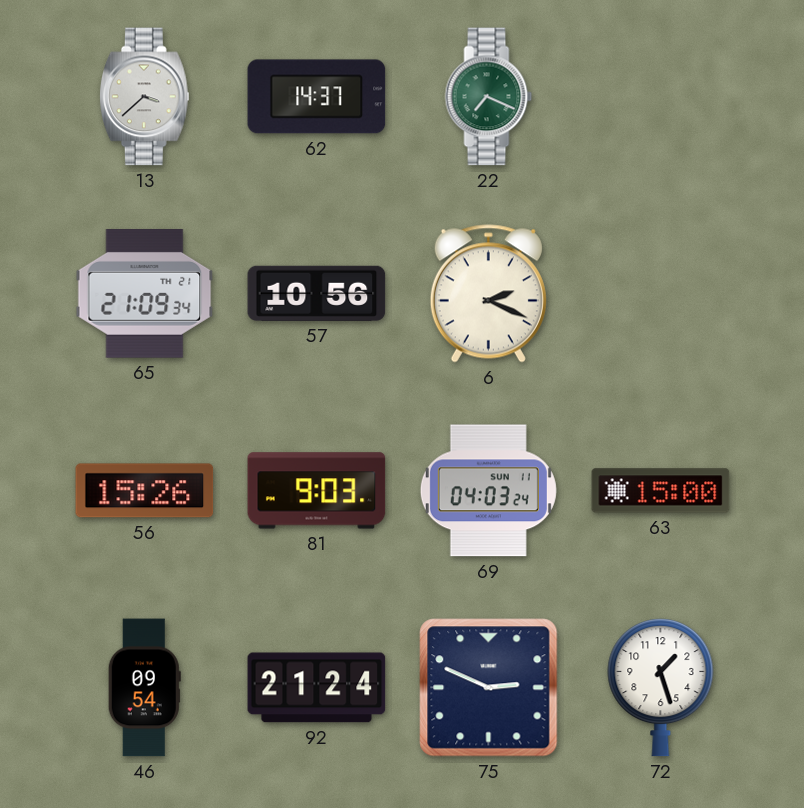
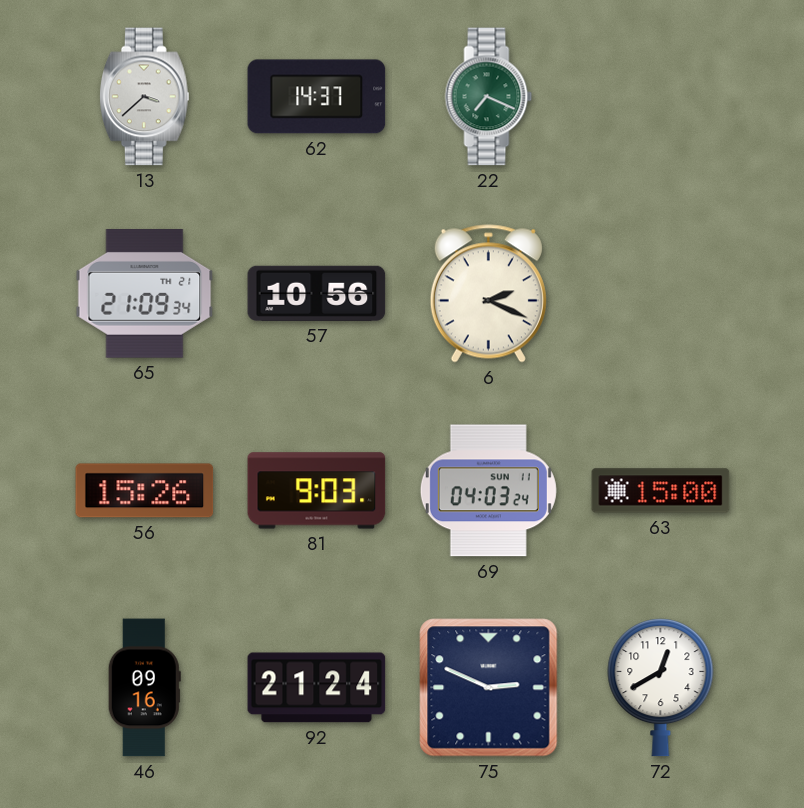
46: 09:54 -> 09:16 (144, 688)
72: 1:27 -> 12:40 (661, 688)
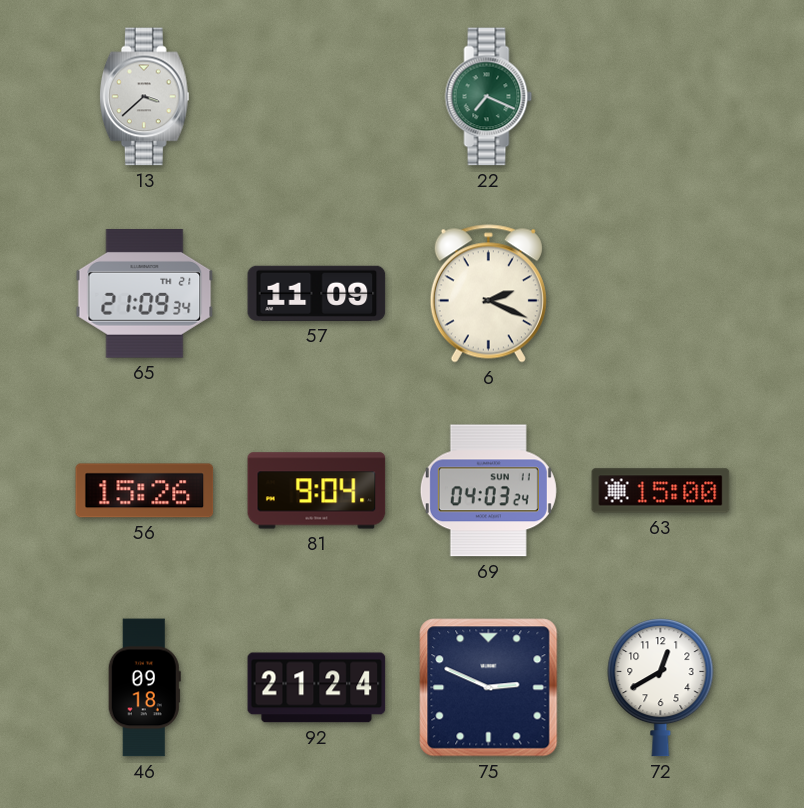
62: 14:37 -> none (317, 97)
57: 10:56 -> 11:09 (317, 293)
81: 9:03 -> 9:04 (317, 491)
46: 09:16 -> 09:18 (144, 688)
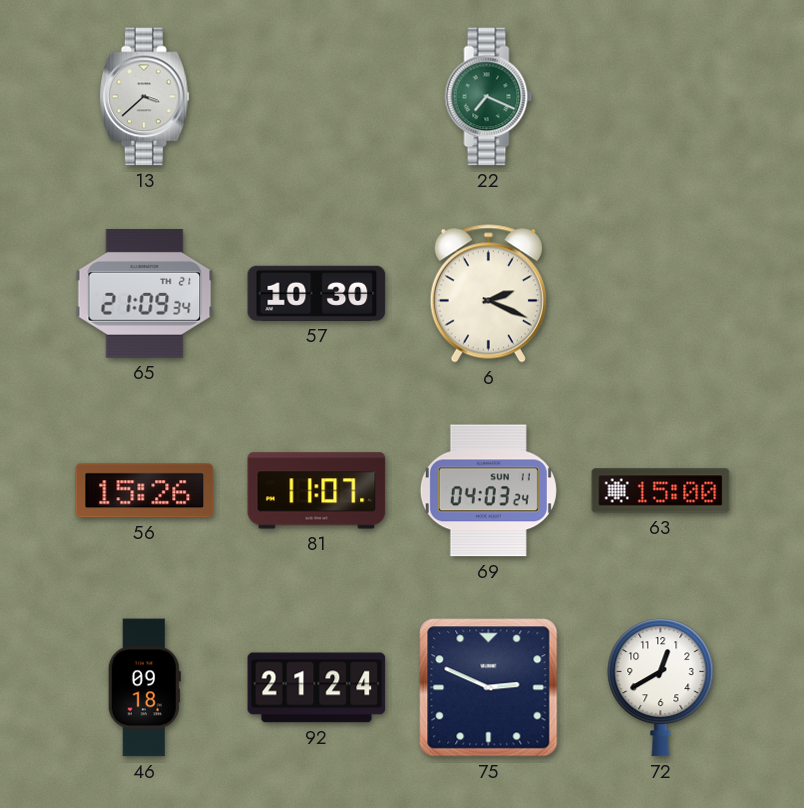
57: 11:09 -> 10:30 (317, 293)
81: 9:04 -> 11:07 (317, 491)
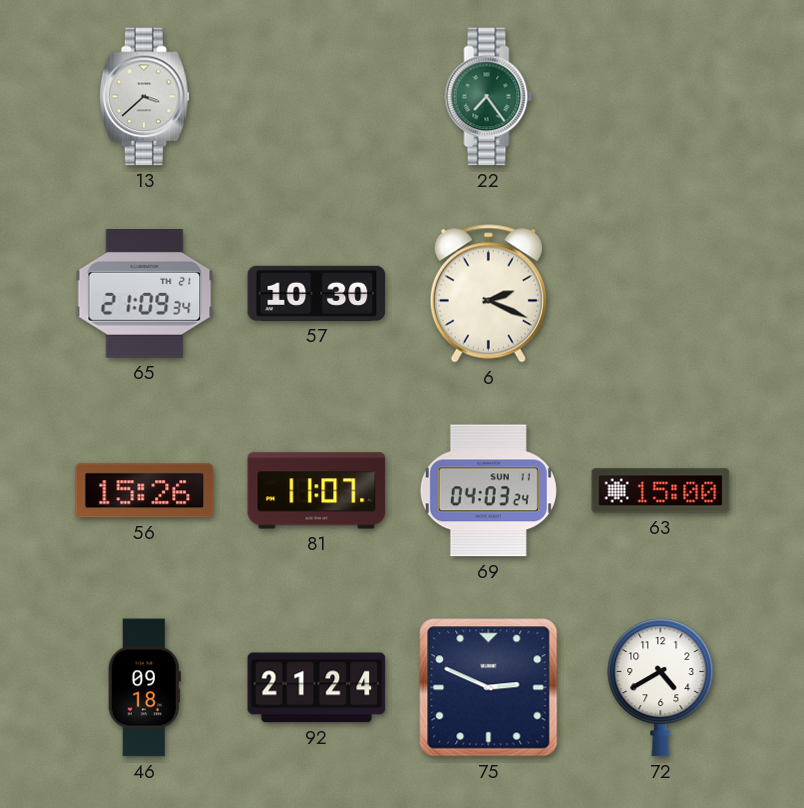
22: 7:19 -> 7:24 (489, 97)
72: 12:40 -> 4:40 (661, 688)
